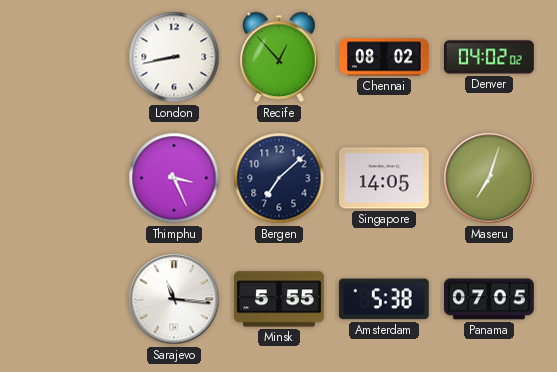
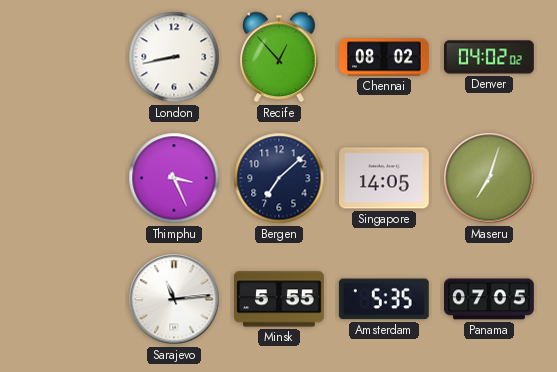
Sarajevo: 11:16 -> 11:14 (174, 299)
Amsterdam: 5:38 -> 5:35 (384, 299)
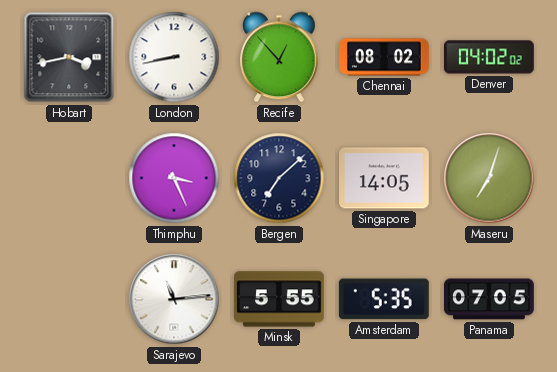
Hobart: none -> 3:43 (69, 57)
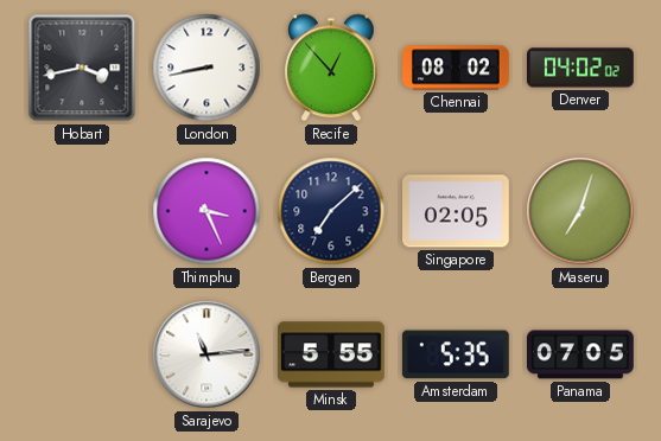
Singapore: 14:05 -> 02:05 (457, 211)
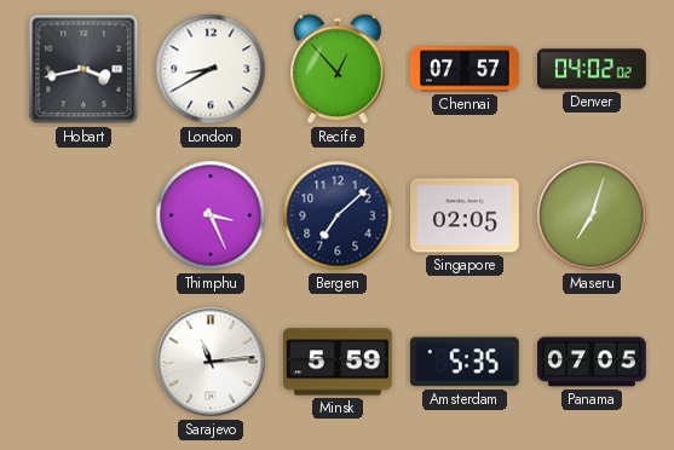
London: 8:43 -> 8:40 (211, 69)
Chennai: 08:02 -> 07:57 (465, 69)
Minsk: 5:55 -> 5:59 (339, 362)
